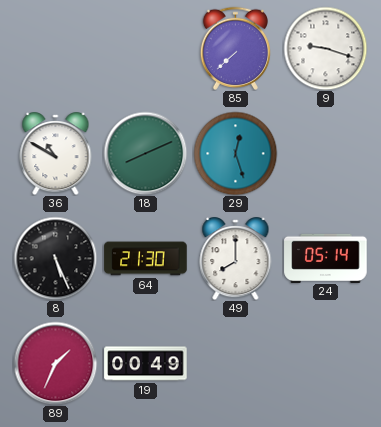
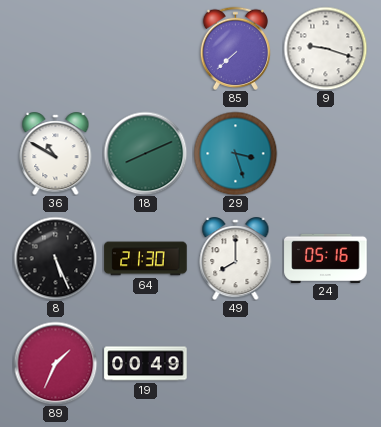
29: 12:27 -> 3:27 (235, 153)
24: 05:14 -> 05:16 (326, 258)
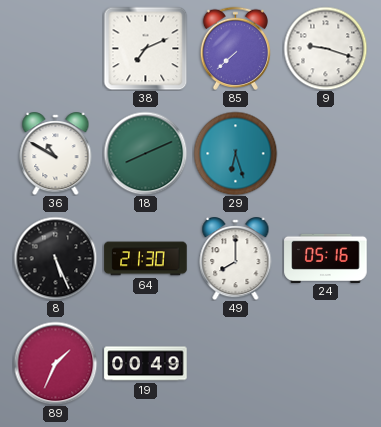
38: none -> 7:11 (145, 48)
29: 3:27 -> 6:27 (235, 153)
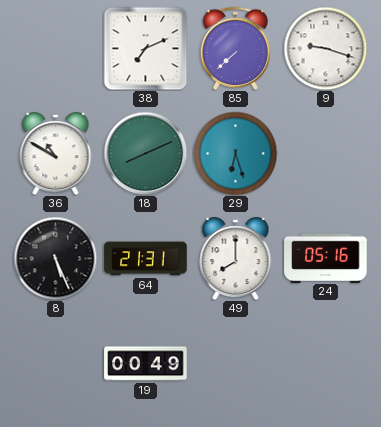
64: 21:30 -> 21:31 (146, 259)
89: 1:34 -> none (55, 363)
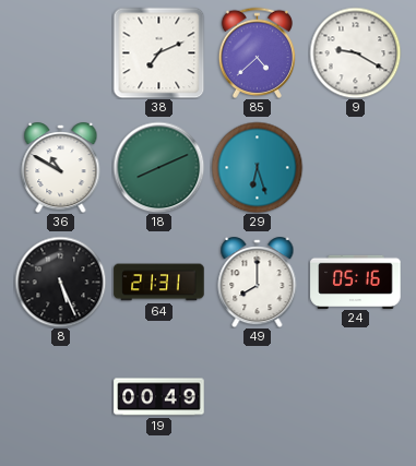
85: 7:38 -> 4:38 (257, 52)
9: 9:18 -> 9:20 (355, 52)
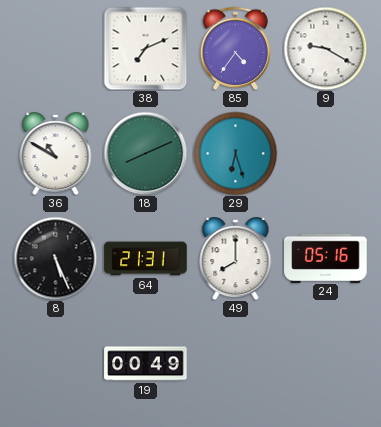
85: 4:38 -> 4:36 (235, 48)
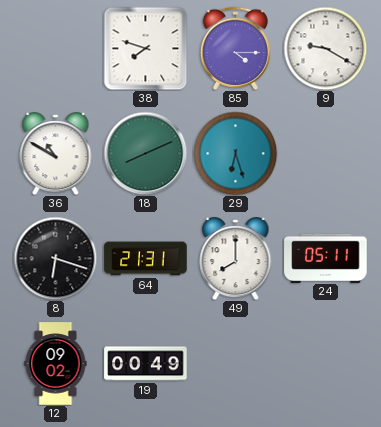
38: 7:11 -> 7:48 (145, 48)
85: 4:36 -> 4:15 (235, 48)
8: 5:26 -> 6:18 (55, 258)
24: 05:16 -> 05:11 (326, 258)
12: none -> 09:02 (56, 364)
